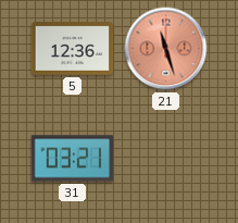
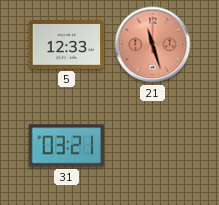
5: 12:36 -> 12:33 (67, 45)
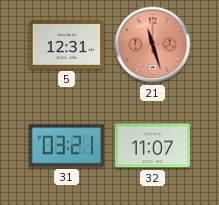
5: 12:33 -> 12:31 (67, 45)
32: none -> 11:07 (153, 146)
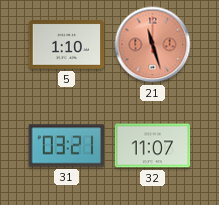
5: 12:31 -> 1:10 (67, 45)
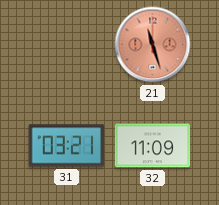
5: 1:10 -> none (67, 45)
32: 11:07 -> 11:09 (153, 146)
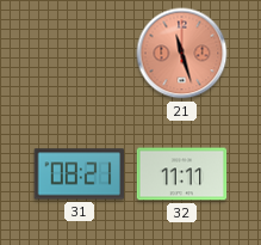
31: 03:21 -> 08:21 (80, 174)
32: 11:09 -> 11:11 (182, 174)
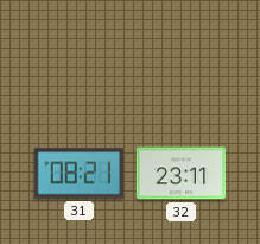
21: 11:27 -> none (182, 54)
32: 11:11 -> 23:11 (182, 174)
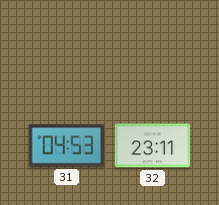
31: 08:21 -> 04:53 (67, 146)
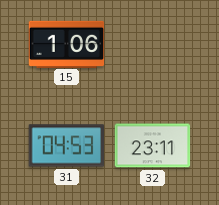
15: none -> 1:06 (67, 44)
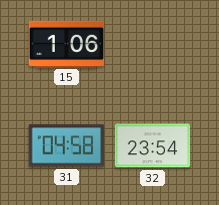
31: 04:53 -> 04:58 (67, 146)
32: 23:11 -> 23:54 (153, 146)
